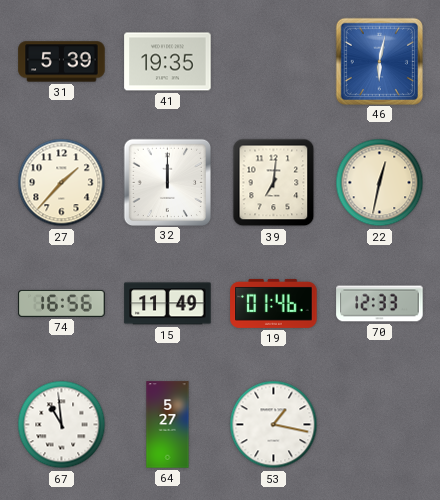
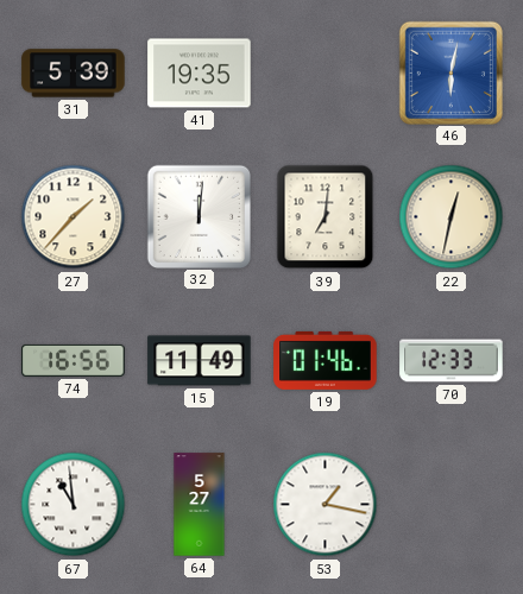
32: 12:00 -> 12:01 (199, 216)
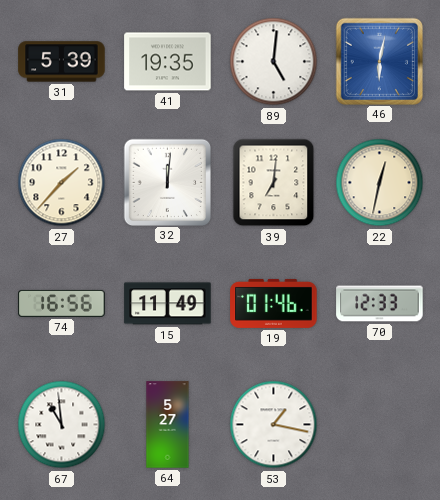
89: none -> 5:01 (274, 62)
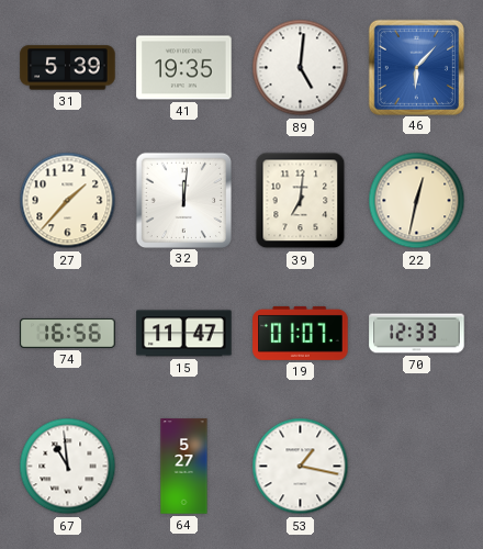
46: 6:02 -> 6:07 (416, 67)
15: 11:49 -> 11:47 (184, 334)
19: 01:46 -> 01:07 (301, 333)
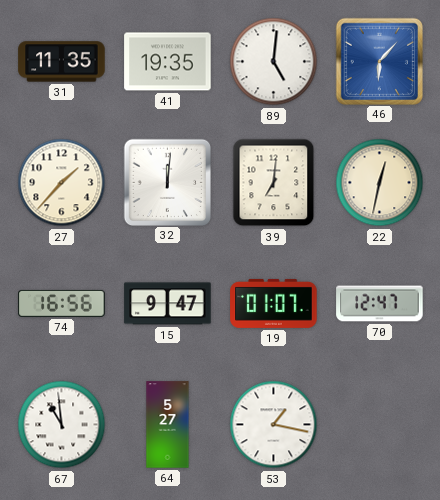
31: 5:39 -> 11:35 (62, 62)
15: 11:47 -> 9:47 (168, 304)
70: 12:33 -> 12:47 (380, 304)
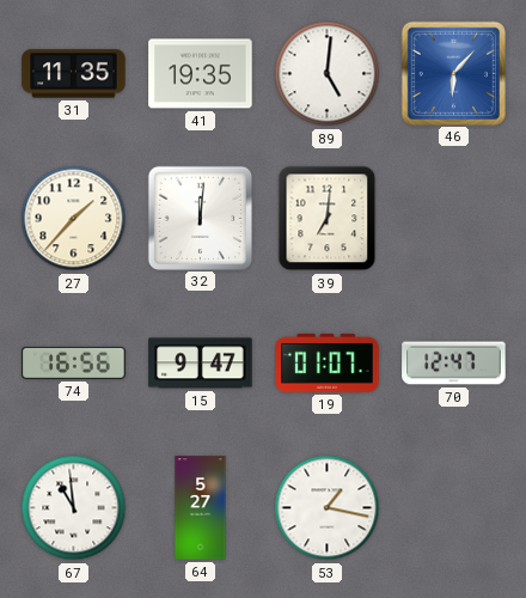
22: 12:32 -> none (380, 183)
